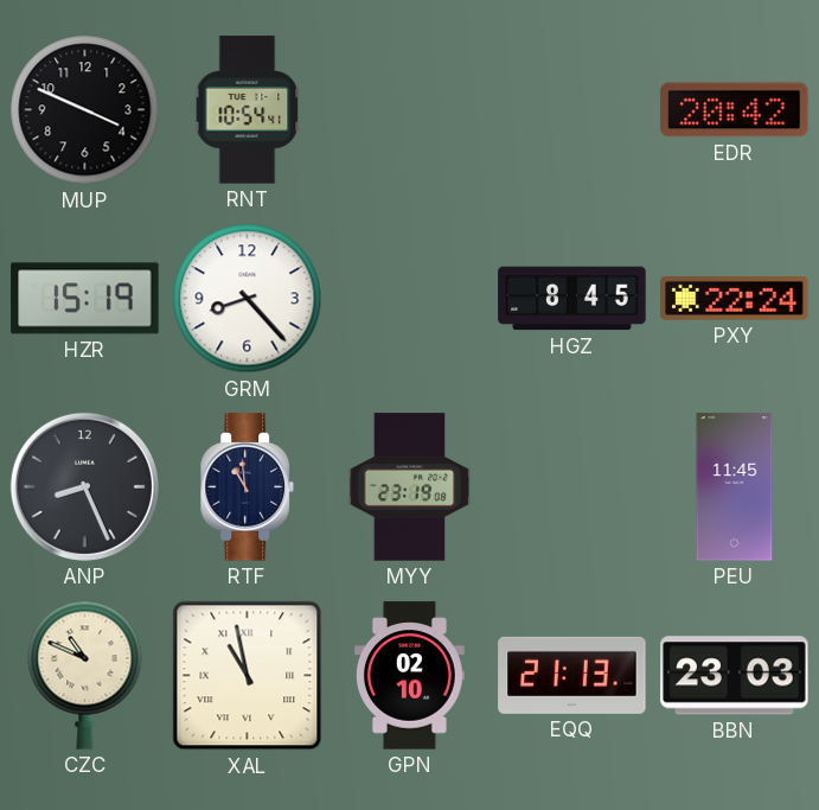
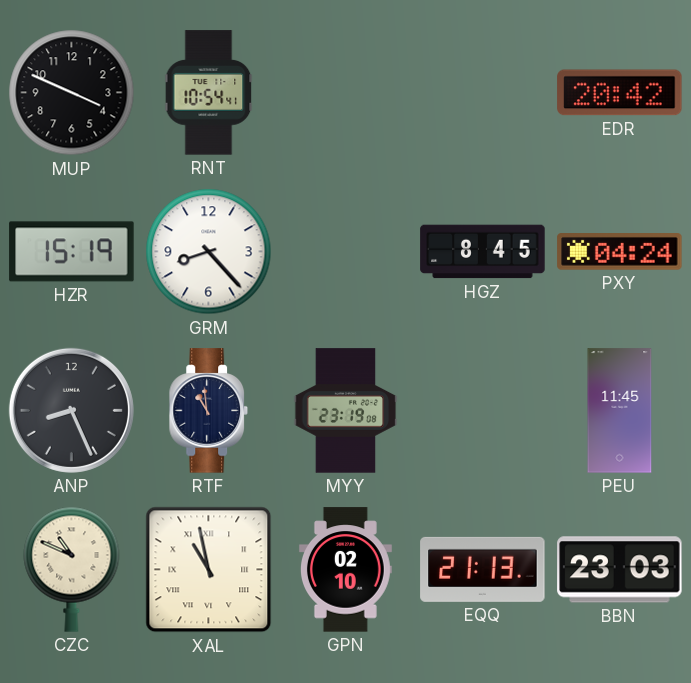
PXY: 22:24 -> 04:24 (620, 252)
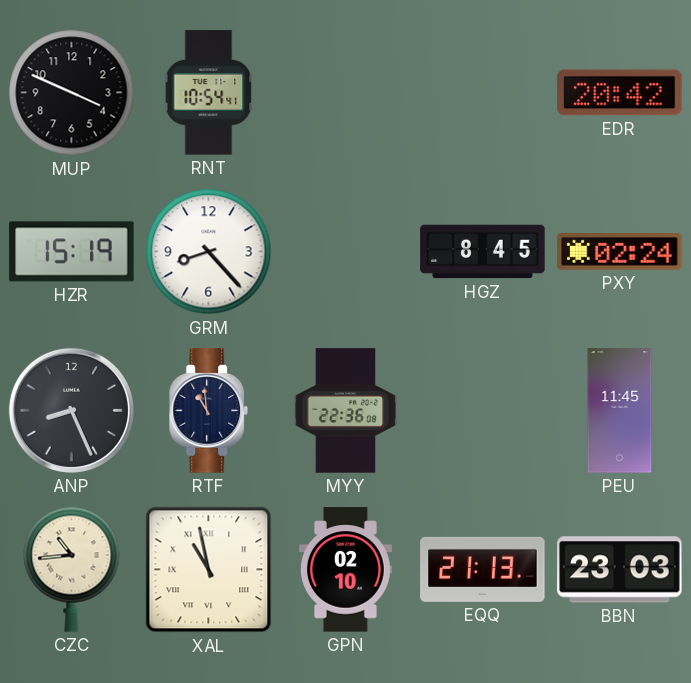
PXY: 04:24 -> 02:24 (620, 252)
MYY: 23:19 -> 22:36 (346, 411)
CZC: 10:49 -> 10:44 (72, 569)
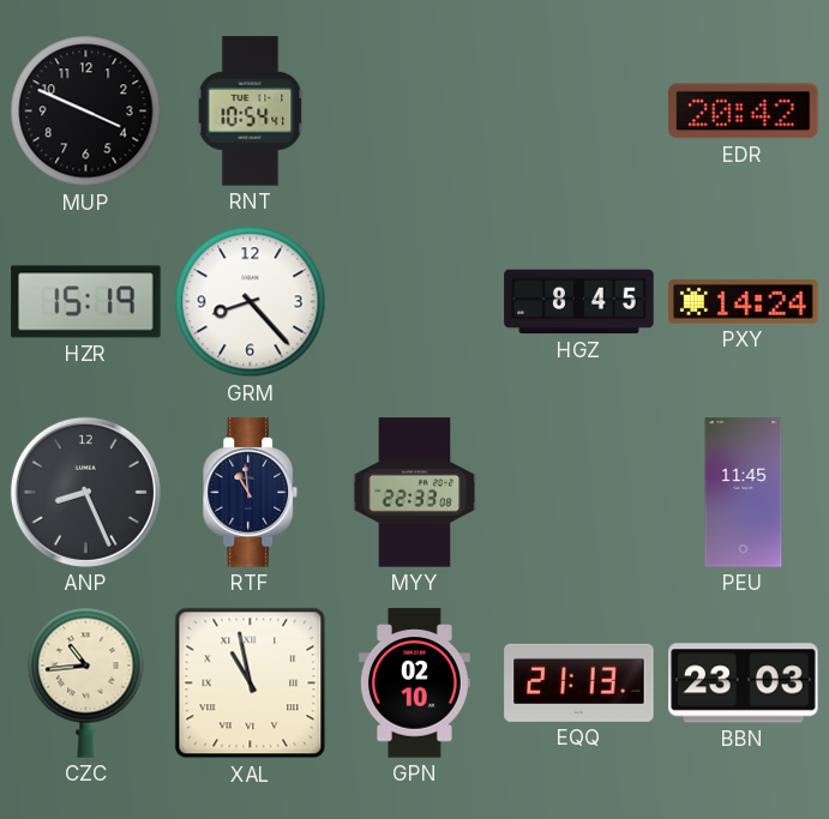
PXY: 02:24 -> 14:24 (744, 302)
MYY: 22:36 -> 22:33 (415, 493)
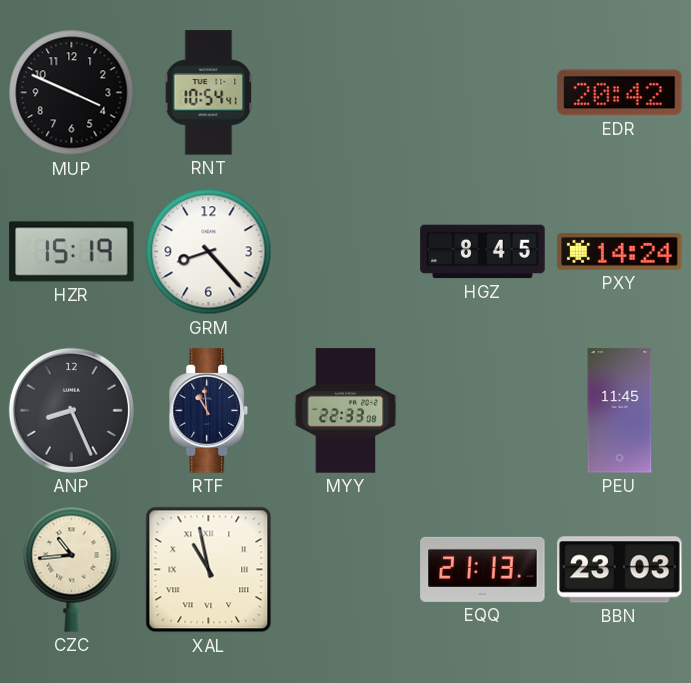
GPN: 02:10 -> none (414, 683)
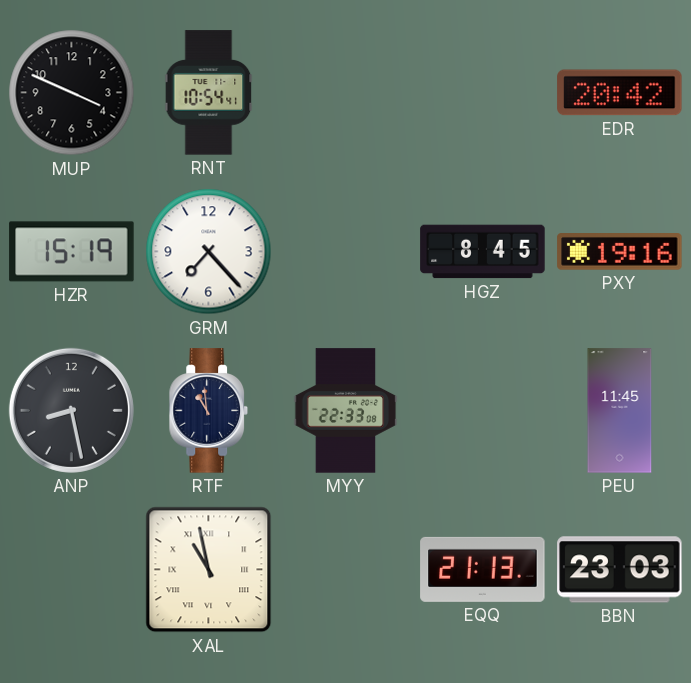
GRM: 8:23 -> 7:23 (209, 252)
PXY: 14:24 -> 19:16 (620, 252)
ANP: 8:26 -> 8:28 (71, 410)
CZC: 10:44 -> none (72, 569)
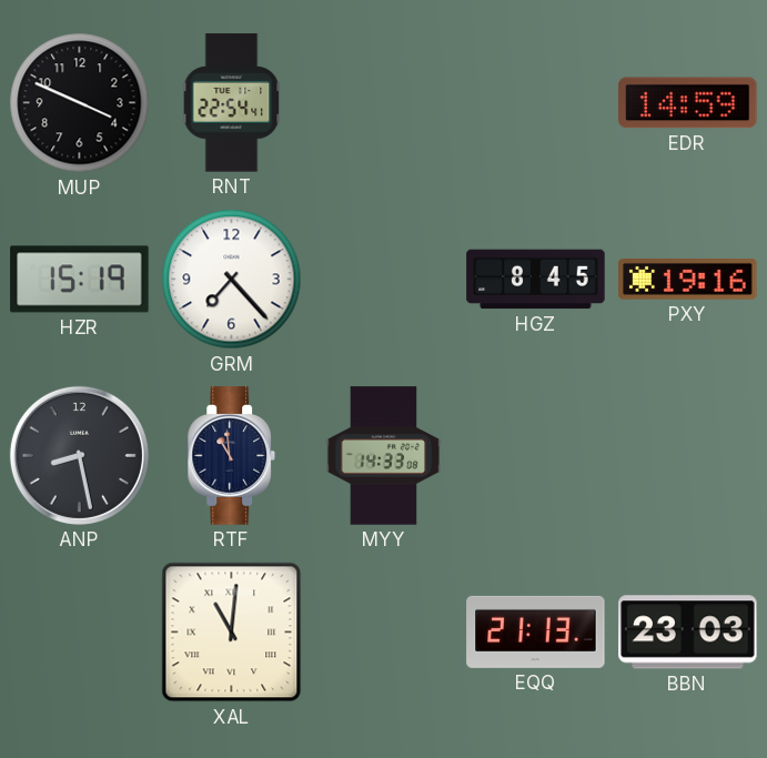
RNT: 10:54 -> 22:54 (232, 103)
EDR: 20:42 -> 14:59 (688, 103)
MYY: 22:33 -> 14:33 (384, 456)
PEU: 11:45 -> none (620, 411)
XAL: 10:58 -> 11:01 (232, 633)
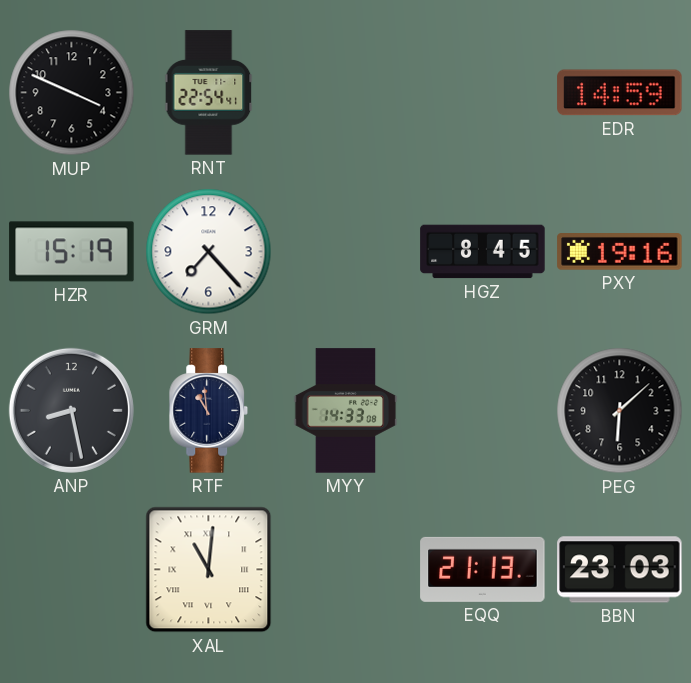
PEG: none -> 6:08 (620, 411)
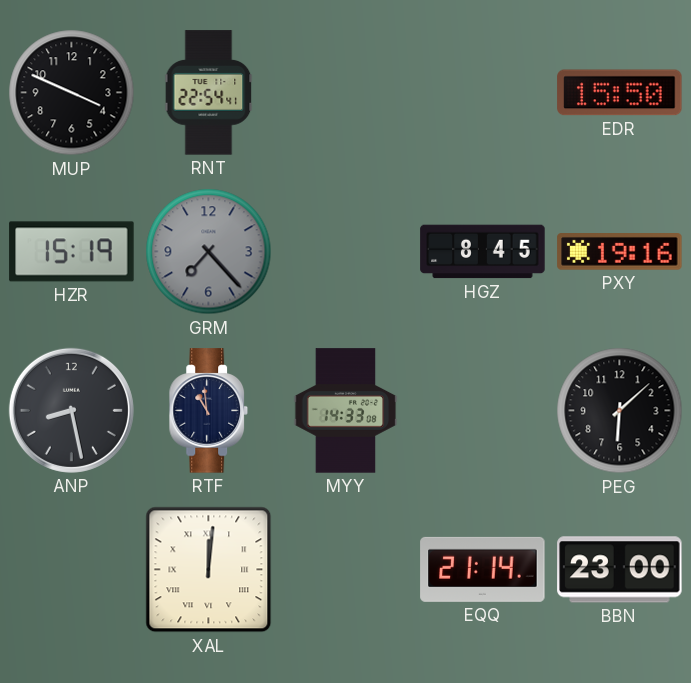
EDR: 14:59 -> 15:50 (620, 93)
GRM dial: white -> grey (209, 252)
XAL: 11:01 -> 12:01 (209, 570)
EQQ: 21:13 -> 21:14 (483, 569)
BBN: 23:03 -> 23:00 (620, 570)
